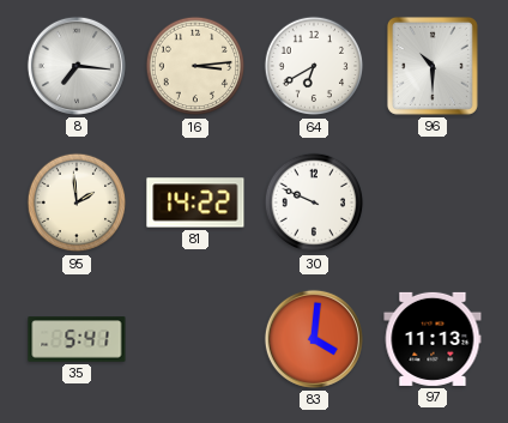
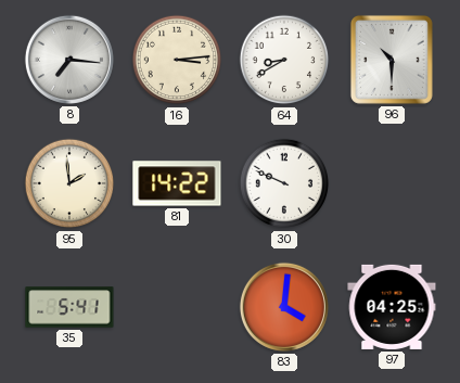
64: 6:40 -> 8:40 (284, 60)
97: 11:13 -> 04:25 (392, 307)
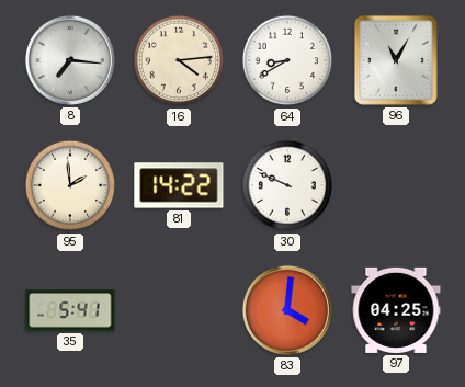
16: 3:14 -> 4:14 (179, 60)
96: 10:30 -> 11:05 (396, 60)
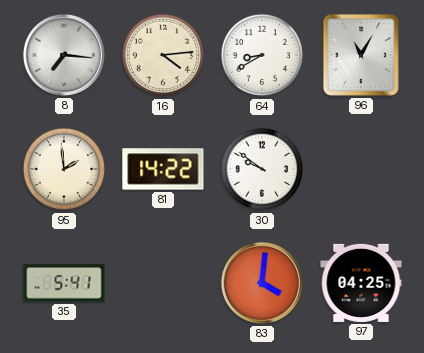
30: 9:49 -> 9:51 (262, 169)
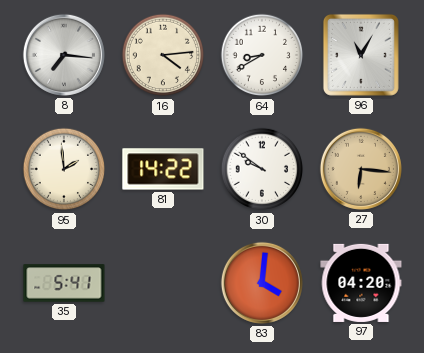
27: none -> 6:16 (361, 169)
97: 04:25 -> 04:20 (361, 283)
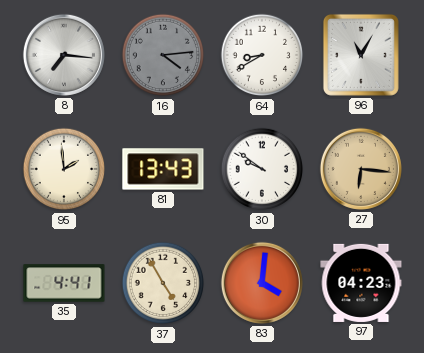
16 dial: cream -> grey (163, 55)
81: 14:22 -> 13:43 (163, 169)
35: 5:41 -> 4:41 (64, 283)
37: none -> 4:55 (163, 283)
97: 04:20 -> 04:23 (361, 283)
